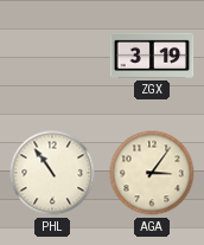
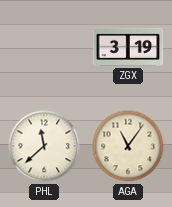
PHL: 10:54 -> 11:38 (44, 146)
AGA: 3:06 -> 11:06 (128, 146)
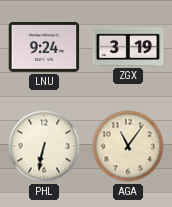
LNU: none -> 9:24 (44, 47)
PHL: 11:38 -> 6:32 (44, 146)
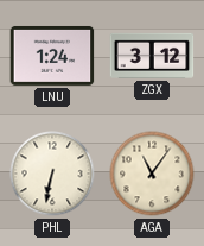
LNU: 9:24 -> 1:24 (52, 56)
ZGX: 3:19 -> 3:12 (152, 56)
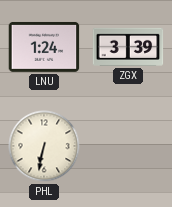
ZGX: 3:12 -> 3:39 (128, 47)
AGA: 11:06 -> none (152, 174)
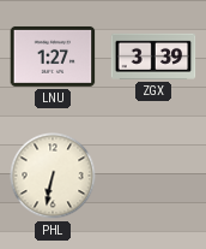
LNU: 1:24 -> 1:27 (53, 57)
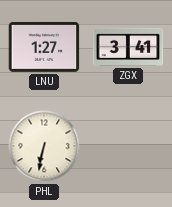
ZGX: 3:39 -> 3:41 (128, 47)
